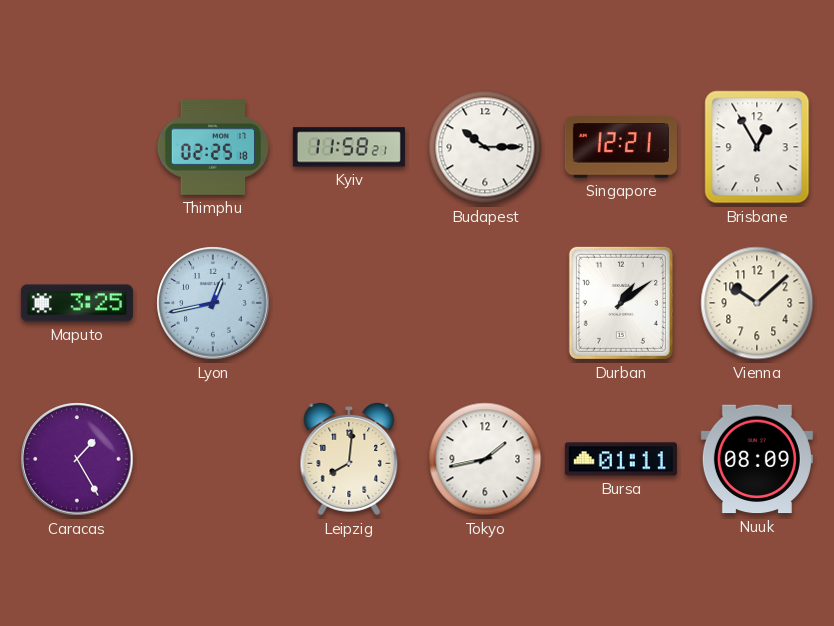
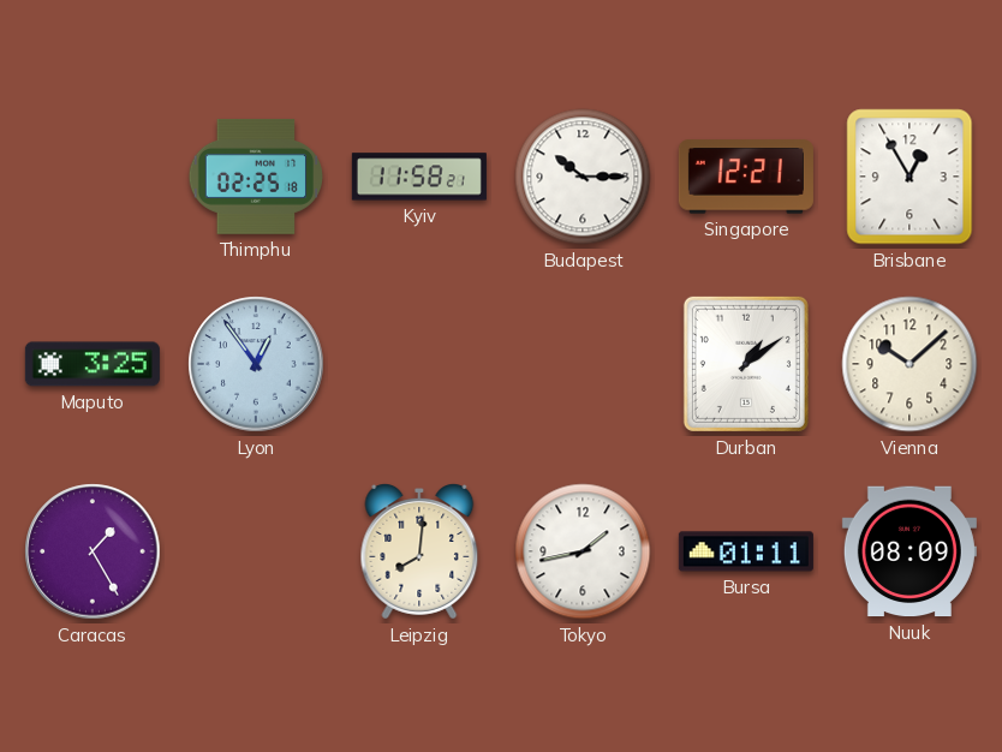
Lyon: 12:43 -> 12:54 (256, 364)
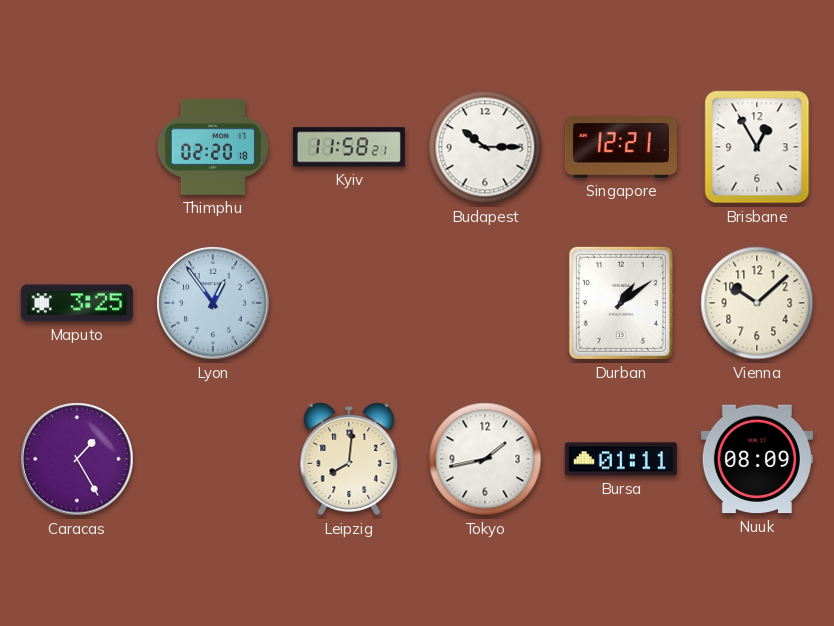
Thimphu: 02:25 -> 02:20 (213, 147)
